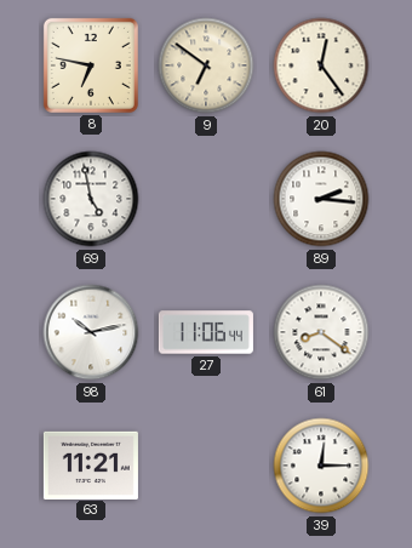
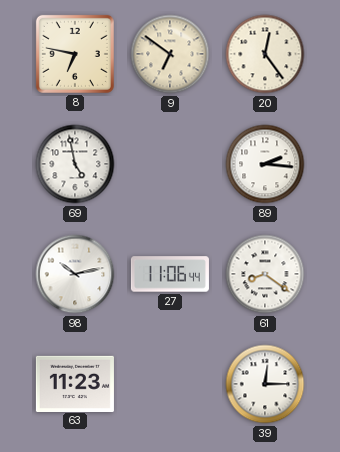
63: 11:21 -> 11:23 (75, 383)
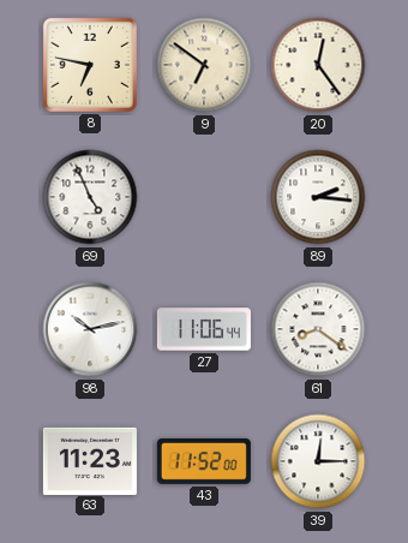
69: 4:58 -> 4:56 (90, 197)
43: none -> 11:52 (204, 461)
